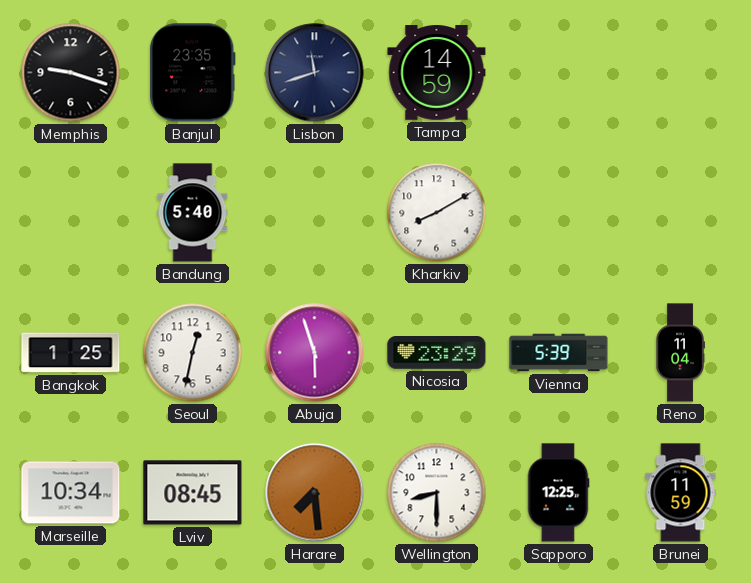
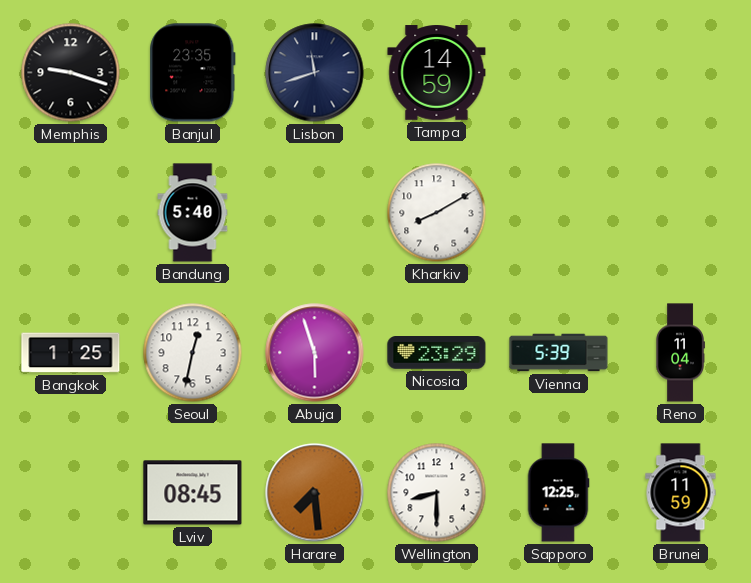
Marseille: 10:34 -> none (71, 493)
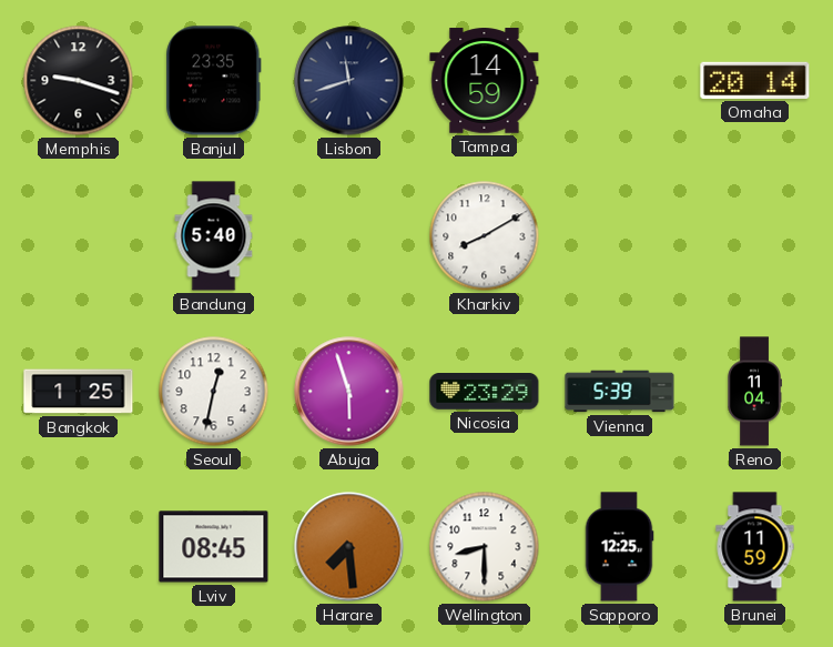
Omaha: none -> 20:14 (755, 80)
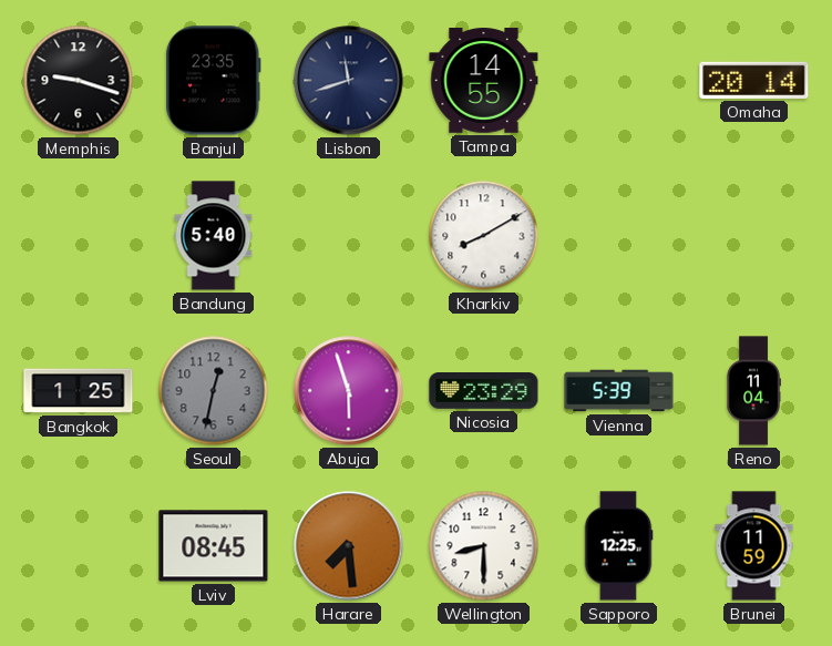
Tampa: 14:59 -> 14:55 (484, 81)
Seoul dial: white -> grey (214, 391)
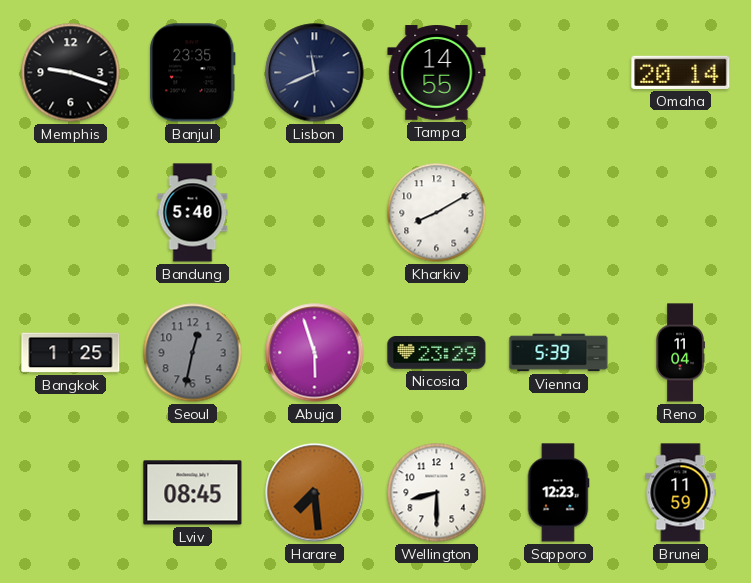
Lisbon: 11:42 -> 11:41 (315, 73)
Sapporo: 12:25 -> 12:23 (558, 493)
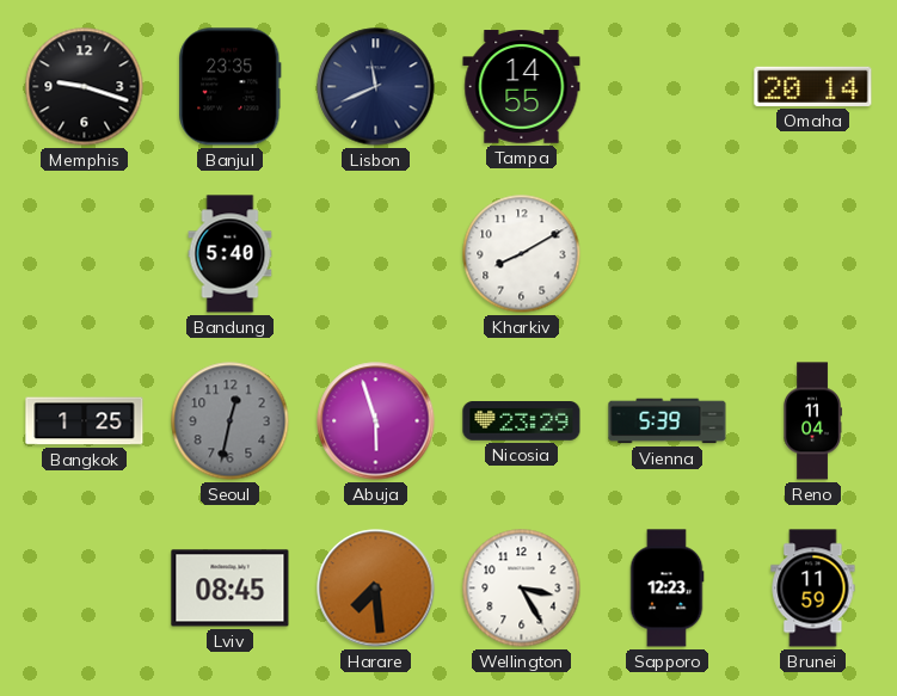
Wellington: 8:30 -> 3:25 (522, 589)
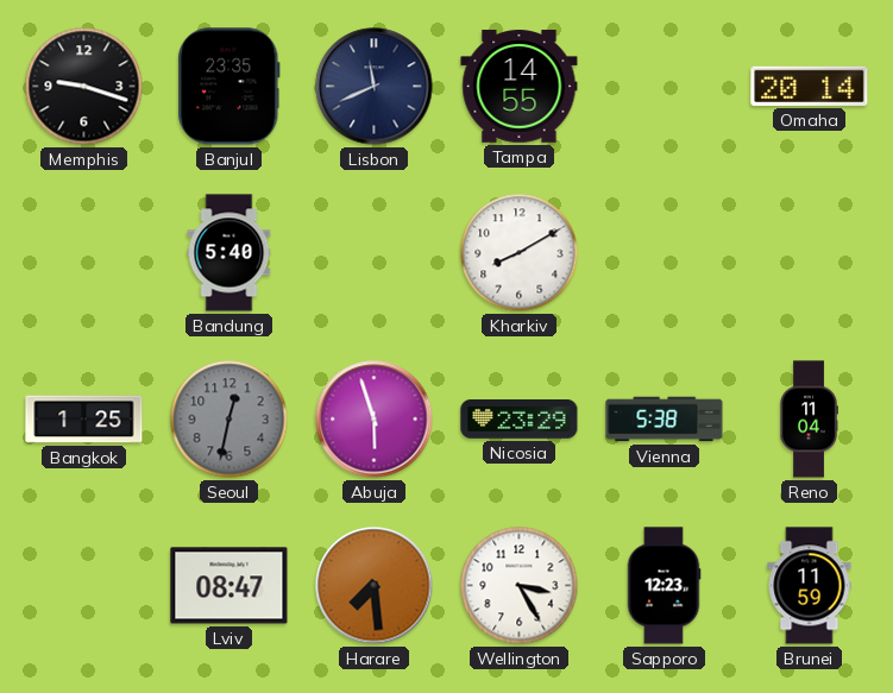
Vienna: 5:39 -> 5:38 (665, 420)
Lviv: 08:45 -> 08:47 (229, 586)
